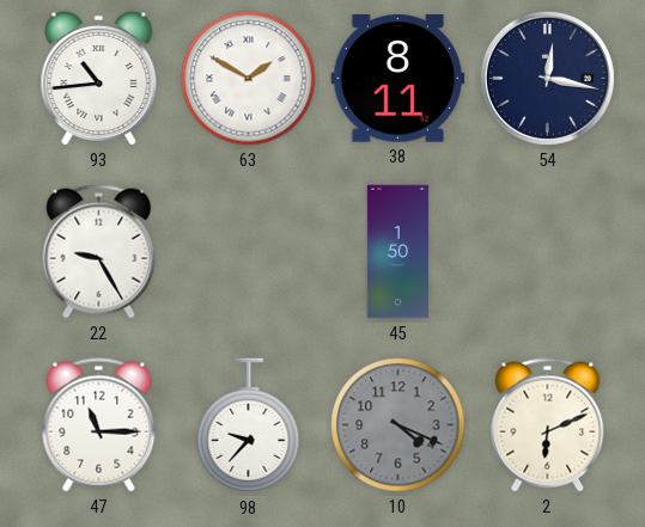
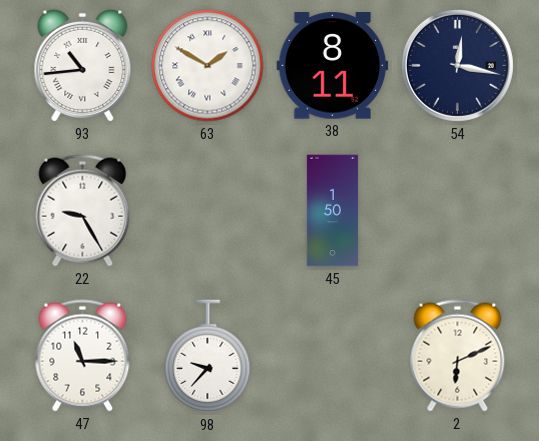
10: 4:19 -> none (398, 425)
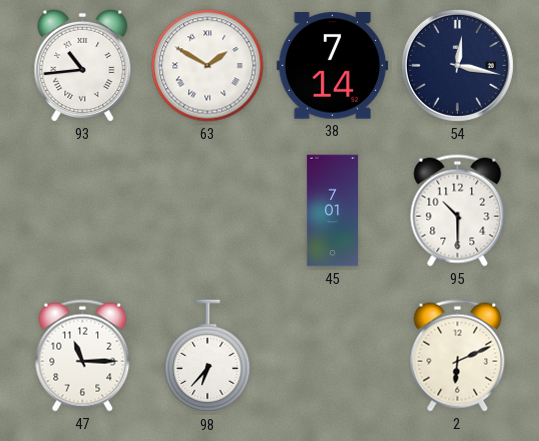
38: 8:11 -> 7:14 (333, 66)
22: 9:25 -> none (83, 211)
45: 1:50 -> 7:01 (332, 211)
95: none -> 10:30 (458, 211)
98: 9:37 -> 6:37 (208, 356)
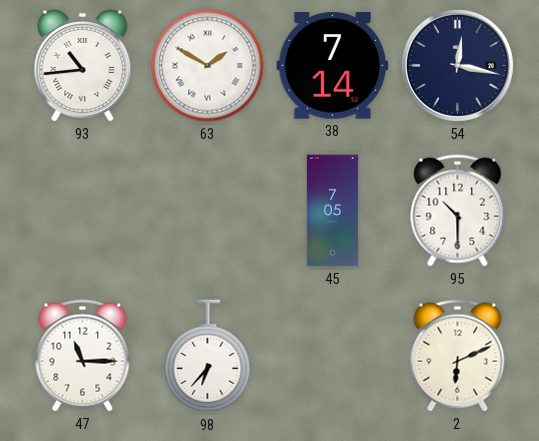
45: 7:01 -> 7:05 (332, 211)
